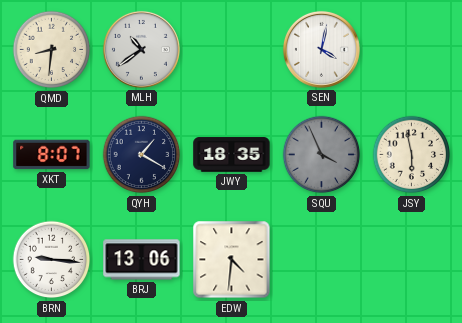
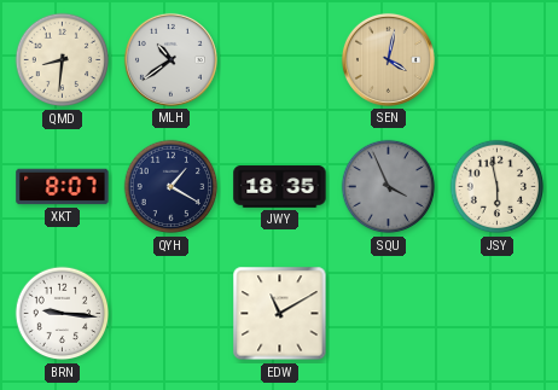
SEN dial: white -> champagne (388, 59)
BRJ: 13:06 -> none (142, 260)
EDW: 4:31 -> 11:10 (280, 314)
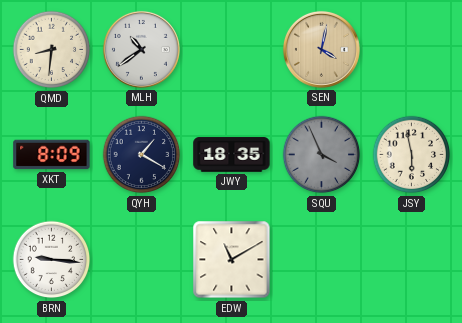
XKT: 8:07 -> 8:09 (52, 155)
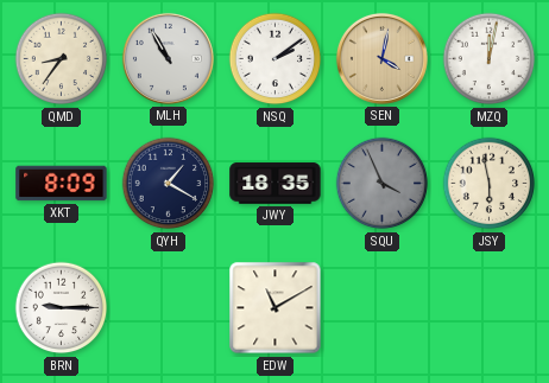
QMD: 8:31 -> 8:36 (62, 59)
MLH: 10:39 -> 10:55 (168, 58)
NSQ: none -> 2:09 (276, 59)
MZQ: none -> 12:02 (490, 59)
BRN: 9:16 -> 9:15 (62, 308)
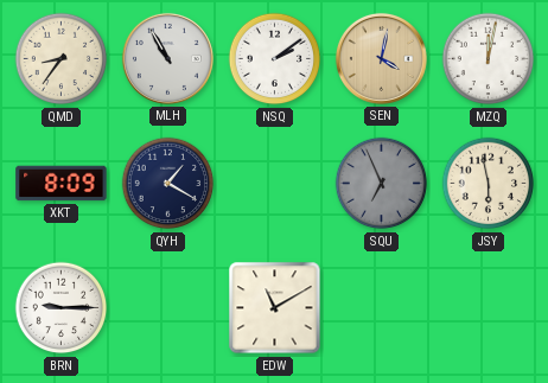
JWY: 18:35 -> none (276, 184)
SQU: 3:56 -> 6:56 (382, 184)
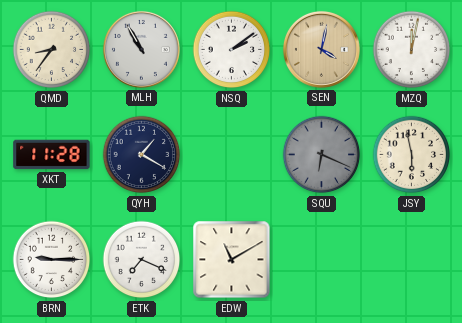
XKT: 8:09 -> 11:28 (52, 155)
SQU: 6:56 -> 6:19 (322, 155)
ETK: none -> 7:19 (142, 260)
